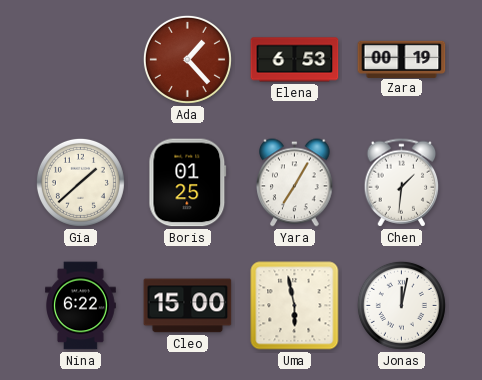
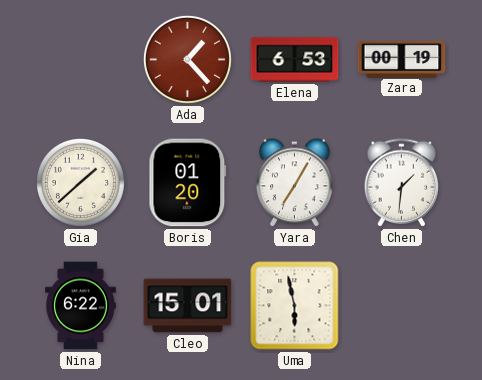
Boris: 01:25 -> 01:20 (188, 183)
Cleo: 15:00 -> 15:01 (188, 306)
Jonas: 12:02 -> none (401, 305)
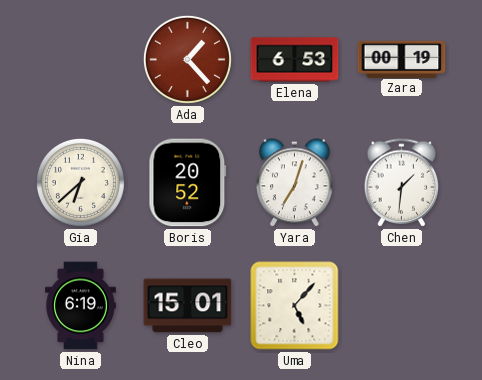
Gia: 1:38 -> 6:38 (80, 182)
Boris: 01:20 -> 20:52 (188, 183)
Yara: 7:05 -> 7:03 (295, 183)
Nina: 6:22 -> 6:19 (81, 306)
Uma: 5:58 -> 5:07 (295, 306)
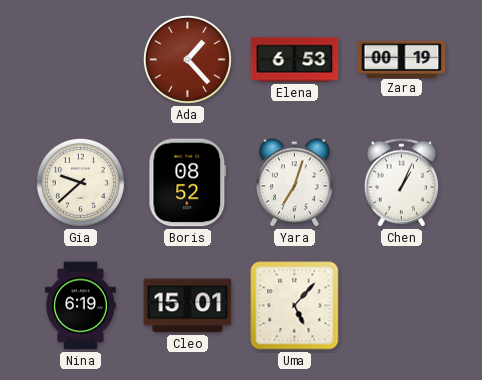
Gia: 6:38 -> 9:38 (80, 182)
Boris: 20:52 -> 08:52 (188, 183)
Chen: 1:31 -> 1:04 (402, 183)
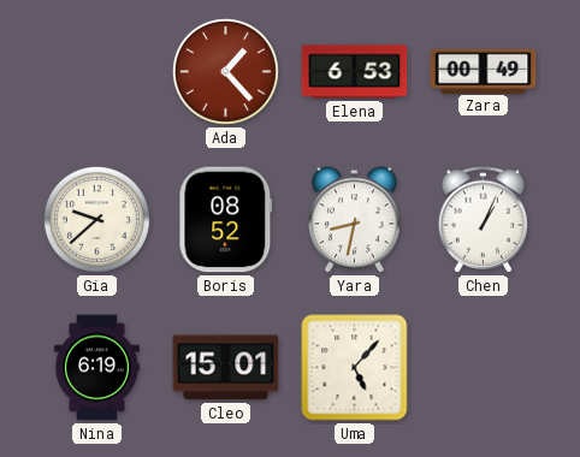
Zara: 00:19 -> 00:49 (484, 71)
Yara: 7:03 -> 8:32 (355, 220)
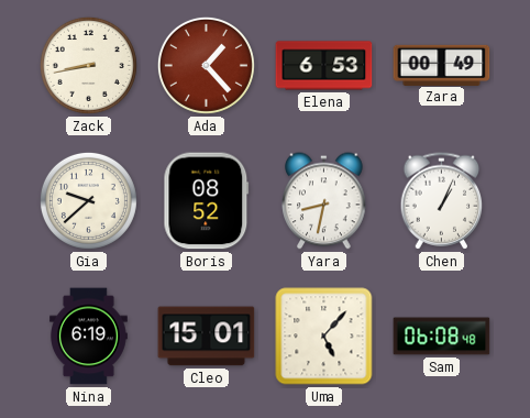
Zack: none -> 8:43 (88, 65)
Sam: none -> 06:08 (442, 337)
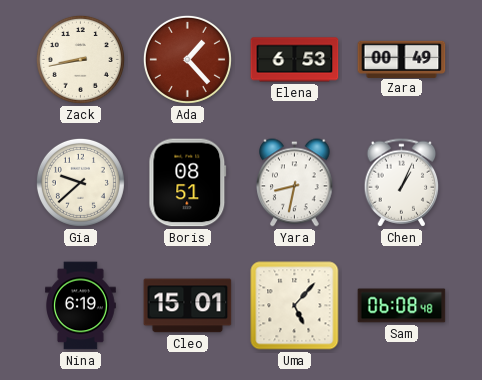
Boris: 08:52 -> 08:51 (188, 183)
